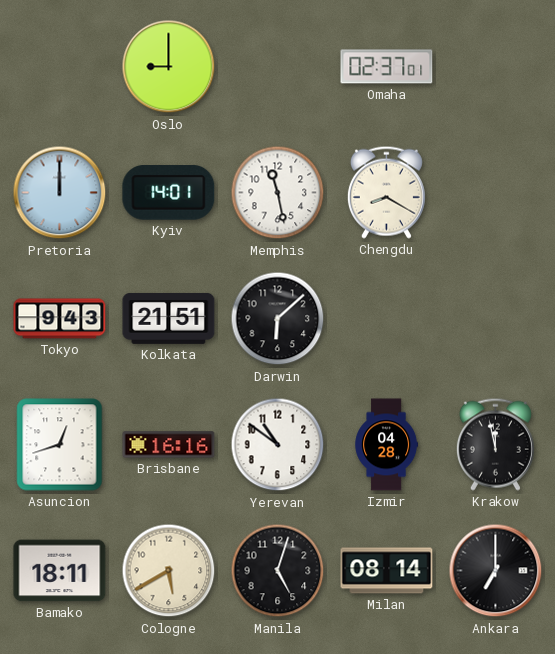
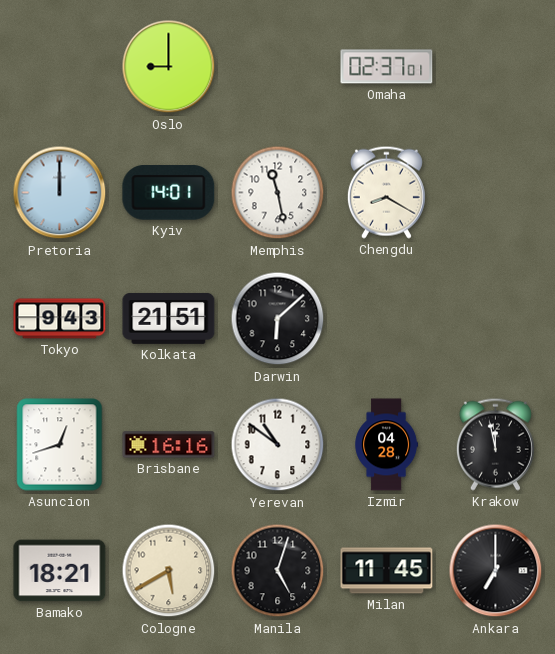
Bamako: 18:11 -> 18:21 (60, 571)
Milan: 08:14 -> 11:45 (387, 571)
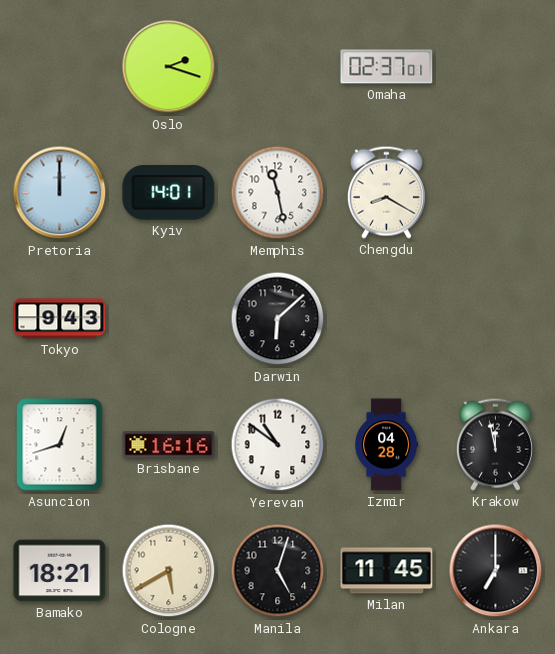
Oslo: 9:00 -> 2:18 (169, 67)
Kolkata: 21:51 -> none (169, 318)
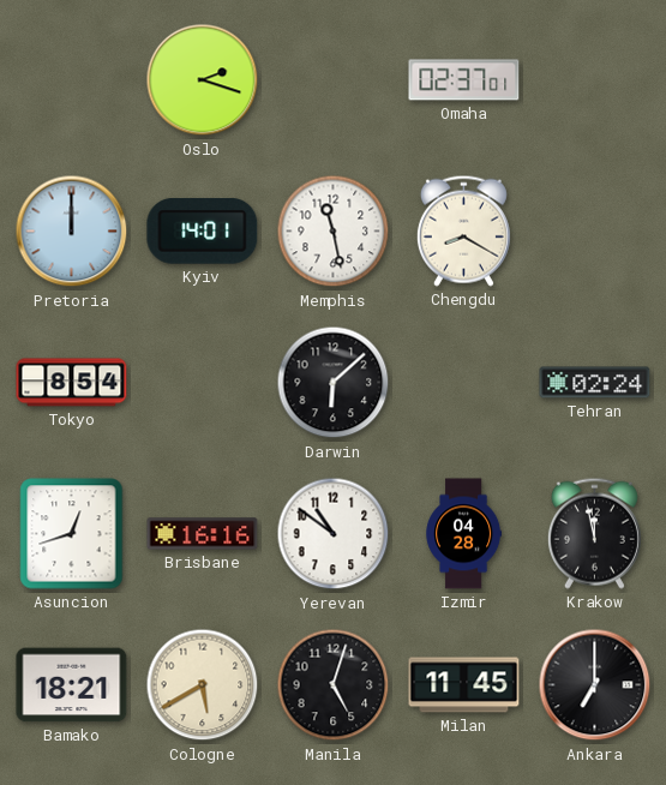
Tokyo: 9:43 -> 8:54 (72, 383)
Tehran: none -> 02:24 (595, 383)
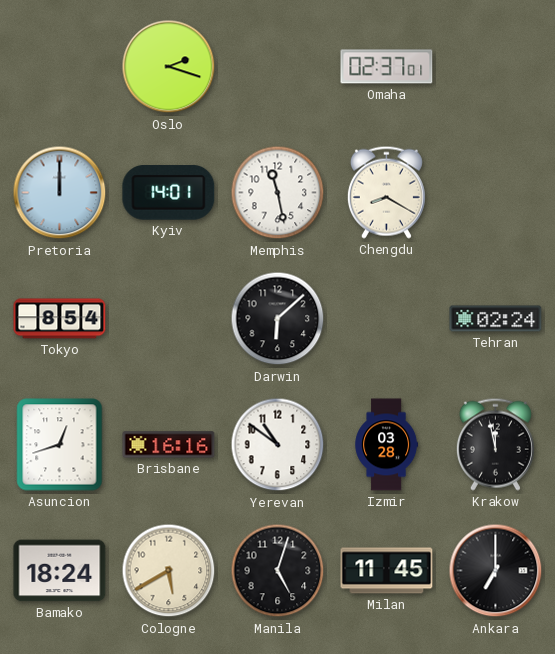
Izmir: 04:28 -> 03:28 (387, 445)
Bamako: 18:21 -> 18:24 (60, 571)
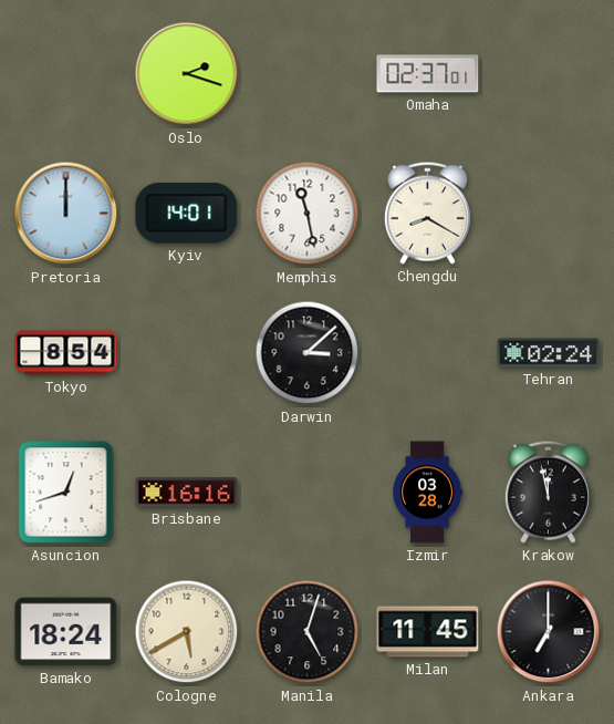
Darwin: 6:08 -> 3:08 (308, 353)
Yerevan: 10:51 -> none (278, 445)
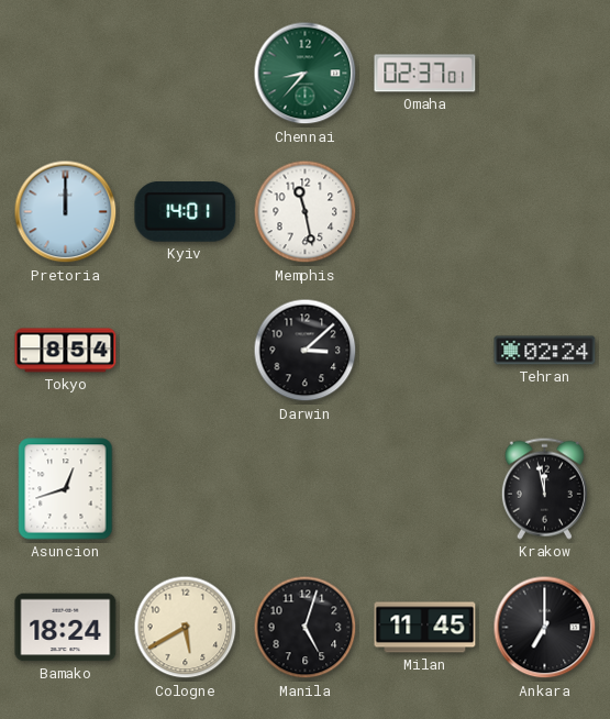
Oslo: 2:18 -> none (187, 74)
Chennai: none -> 8:37 (306, 74)
Chengdu: 8:20 -> none (427, 213)
Brisbane: 16:16 -> none (187, 493)
Izmir: 03:28 -> none (428, 493)
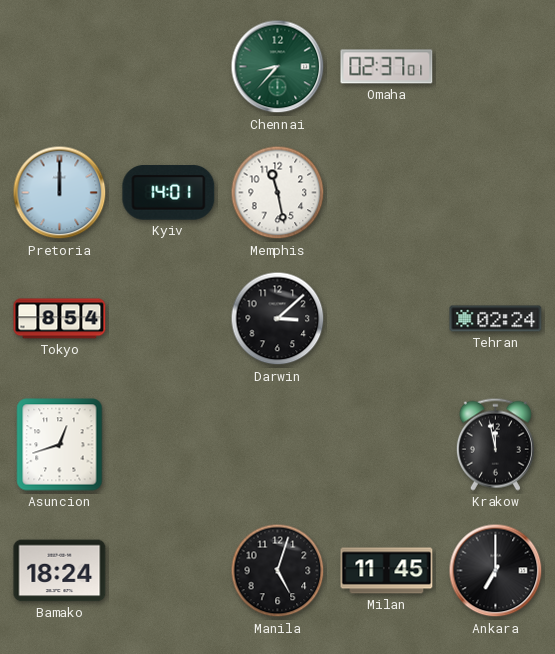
Cologne: 5:40 -> none (186, 628)
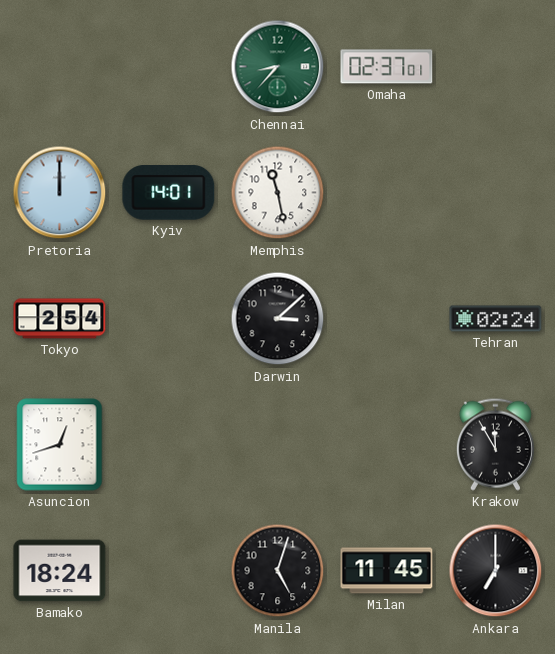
Tokyo: 8:54 -> 2:54 (60, 319)
Krakow: 11:58 -> 11:55 (495, 444)
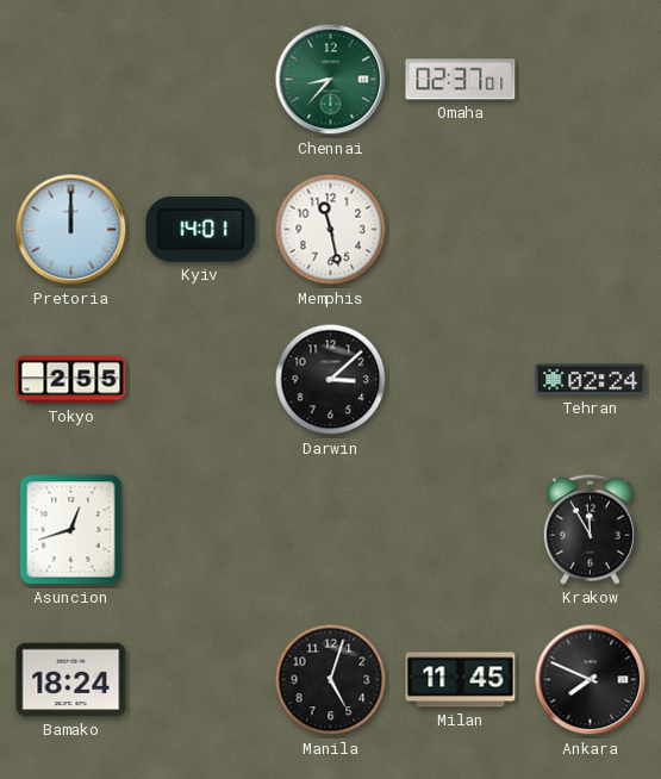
Tokyo: 2:54 -> 2:55 (71, 380)
Ankara: 7:00 -> 7:49 (591, 680)
